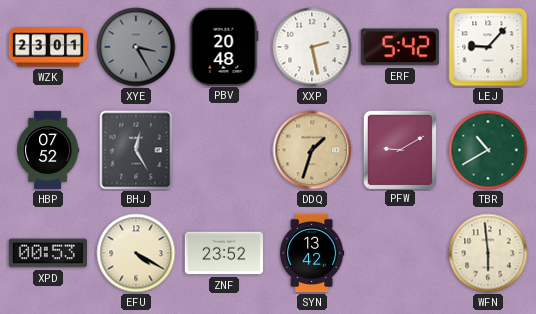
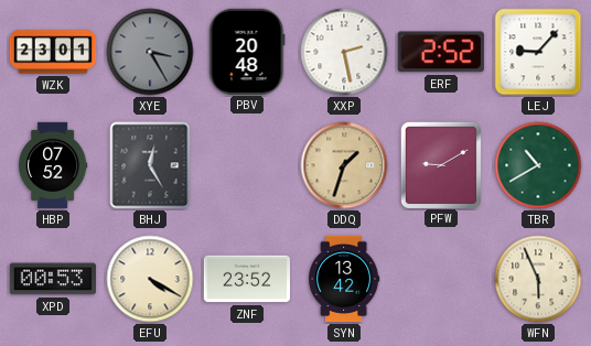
ERF: 5:42 -> 2:52 (441, 52)
WFN: 5:59 -> 5:56 (538, 279)
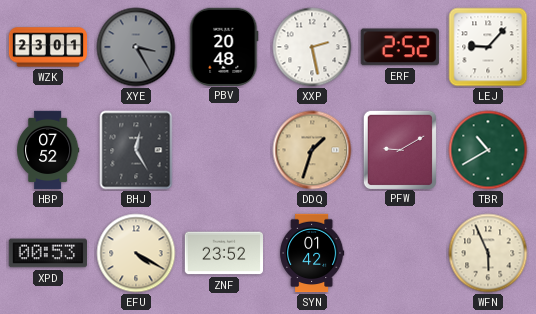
SYN: 13:42 -> 01:42 (313, 253)
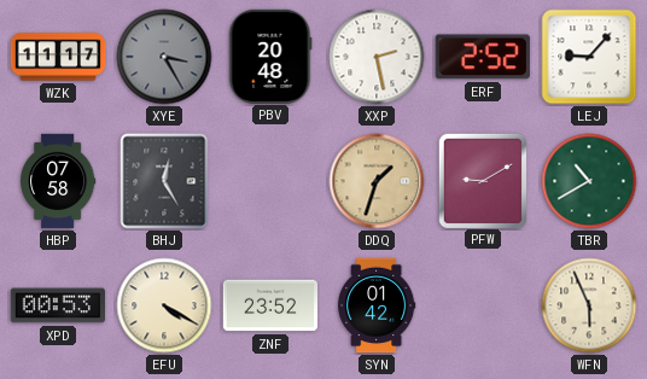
WZK: 23:01 -> 11:17 (58, 57)
HBP: 07:52 -> 07:58 (58, 181)
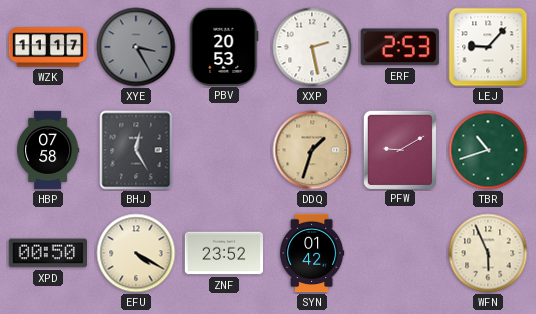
PBV: 20:48 -> 20:53 (224, 46)
ERF: 2:52 -> 2:53 (400, 47)
TBR: 10:40 -> 10:42 (488, 150)
XPD: 00:53 -> 00:50 (47, 253)
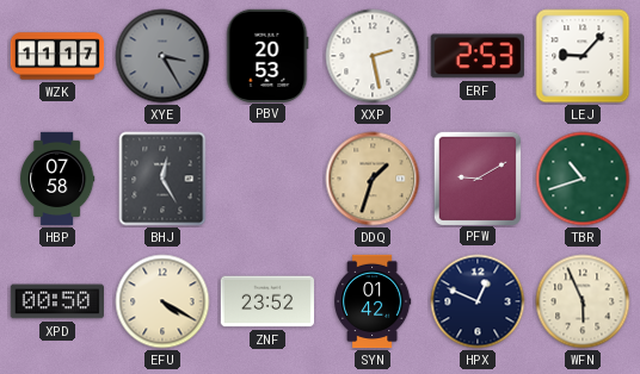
HPX: none -> 12:49 (478, 301)
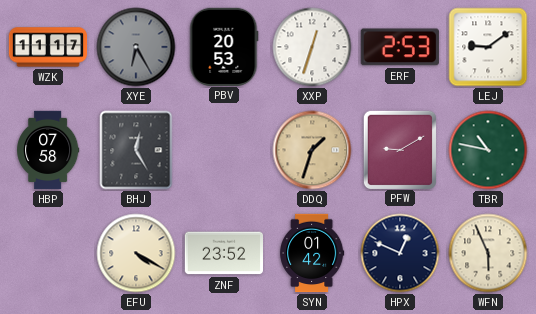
XYE: 3:25 -> 6:25 (136, 47)
XXP: 2:28 -> 12:33 (312, 47)
LEJ: 9:07 -> 9:09 (488, 47)
TBR: 10:42 -> 10:47 (488, 150)
XPD: 00:50 -> none (56, 301)
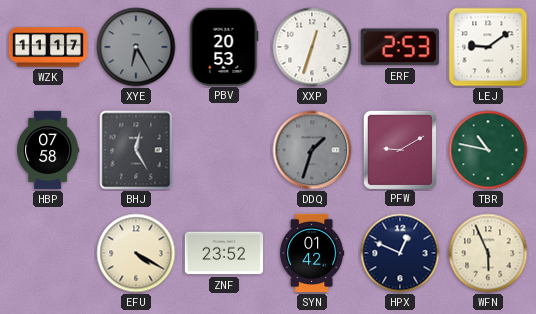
DDQ dial: champagne -> grey (312, 150)
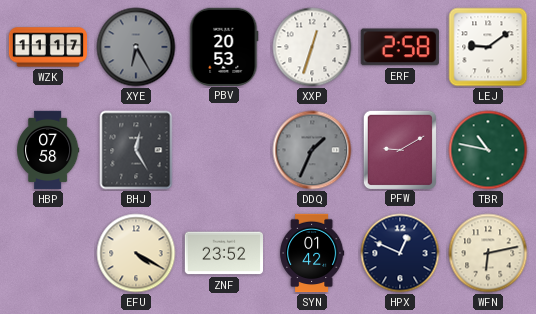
ERF: 2:53 -> 2:58 (400, 47)
DDQ: 1:33 -> 1:34 (312, 150)
WFN: 5:56 -> 6:13 (488, 253)
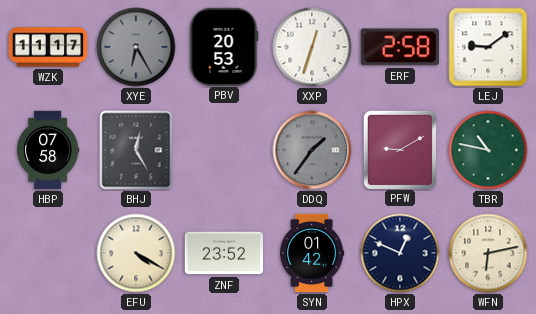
DDQ: 1:34 -> 1:36 (312, 150)
